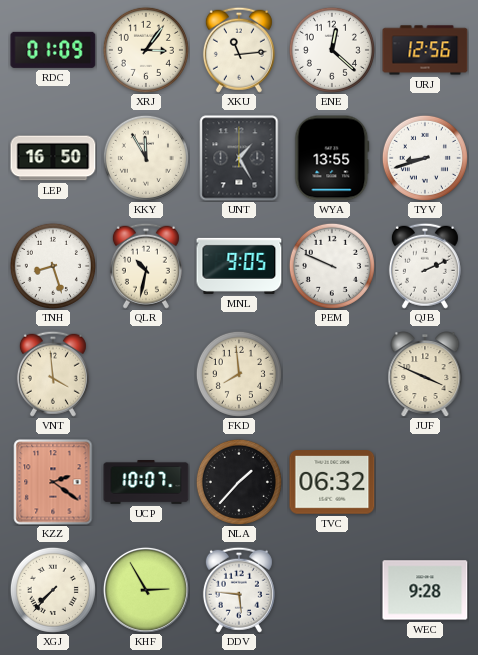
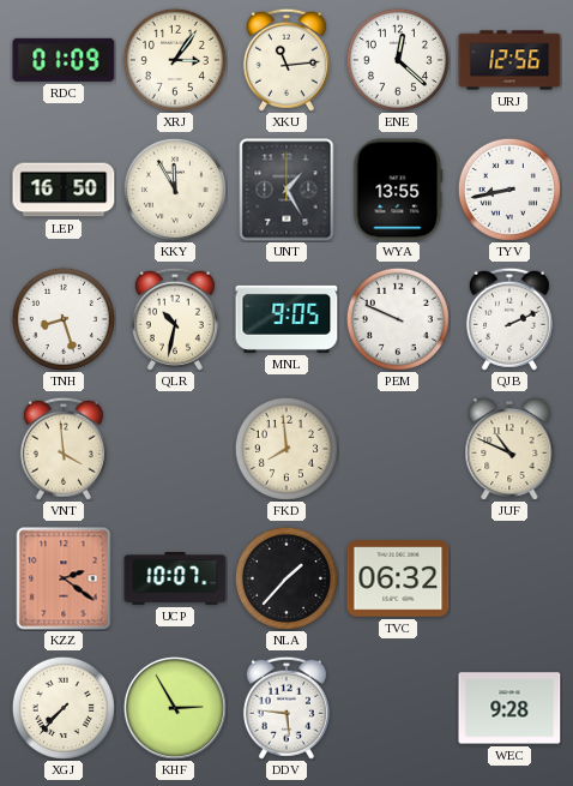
TYV: 8:42 -> 8:43 (509, 190)
JUF: 3:49 -> 10:49 (509, 449)
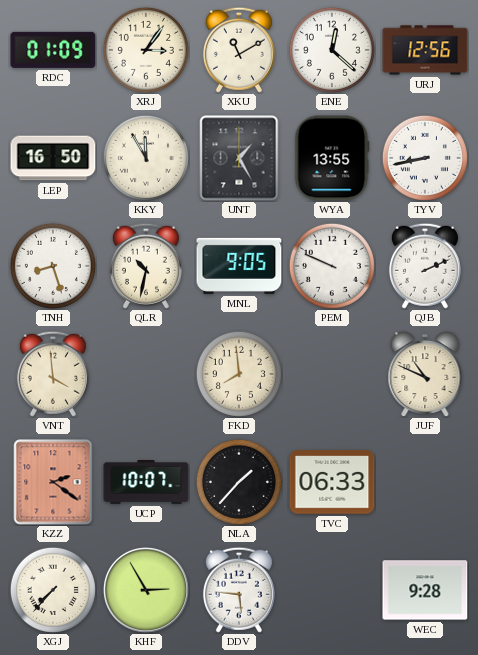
XKU: 11:14 -> 11:10 (239, 50)
TVC: 06:32 -> 06:33 (332, 482)
